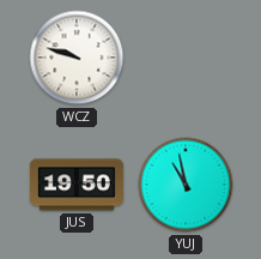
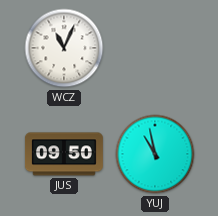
WCZ: 9:48 -> 11:04 (64, 48)
JUS: 19:50 -> 09:50 (64, 154)
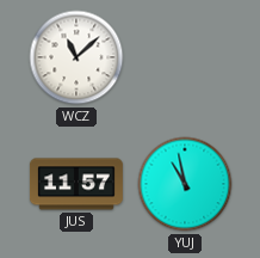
WCZ: 11:04 -> 11:08 (76, 57)
JUS: 09:50 -> 11:57 (76, 184)
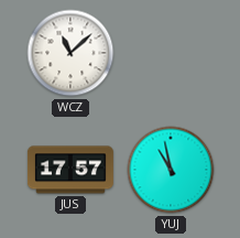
JUS: 11:57 -> 17:57 (70, 170)
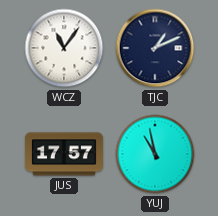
WCZ: 11:08 -> 11:06 (64, 48)
TJC: none -> 1:11 (155, 48)
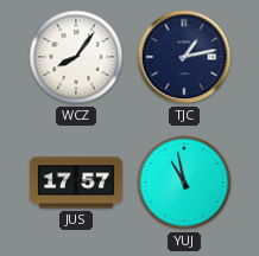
WCZ: 11:06 -> 8:06 (76, 57)
TJC: 1:11 -> 1:13 (184, 57)
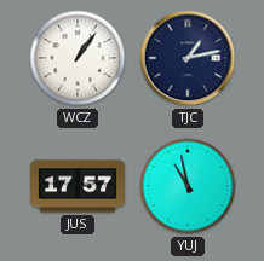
WCZ: 8:06 -> 1:06 (78, 58)
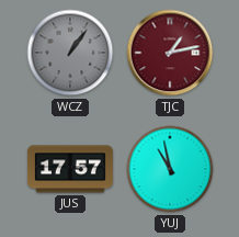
WCZ dial: white -> grey (70, 53)
TJC dial: navy -> burgundy (170, 53)
